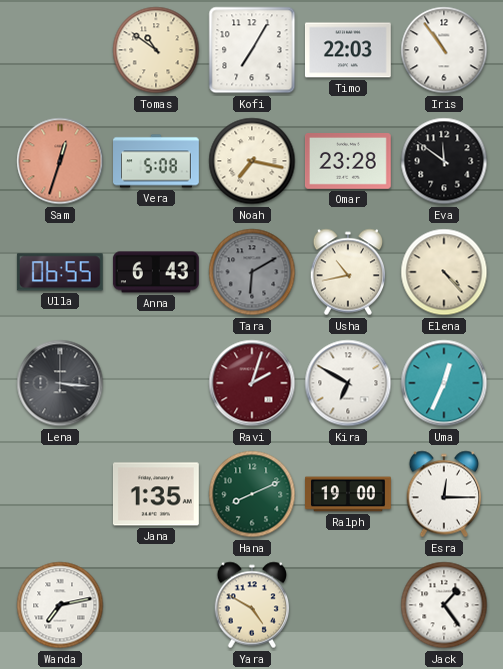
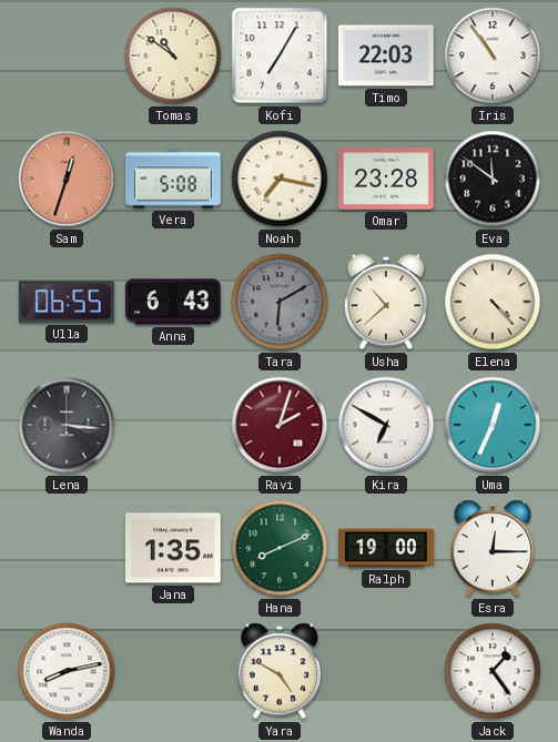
Usha: 10:43 -> 10:38 (386, 302)
Wanda: 7:13 -> 8:13 (67, 671)
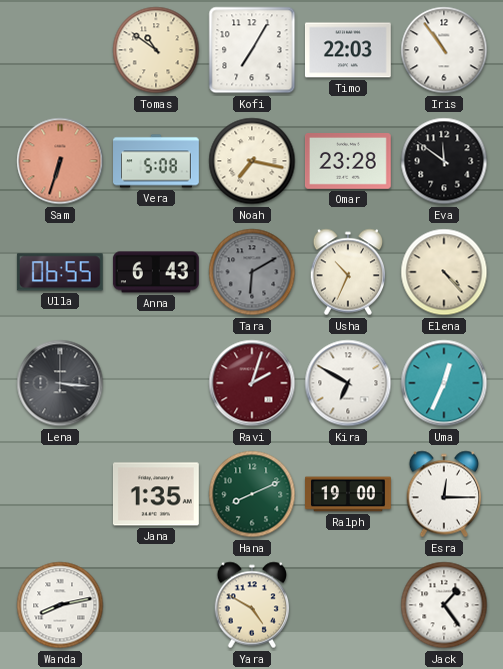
Sam: 12:33 -> 6:33 (60, 161)
Usha: 10:38 -> 10:34 (348, 272)
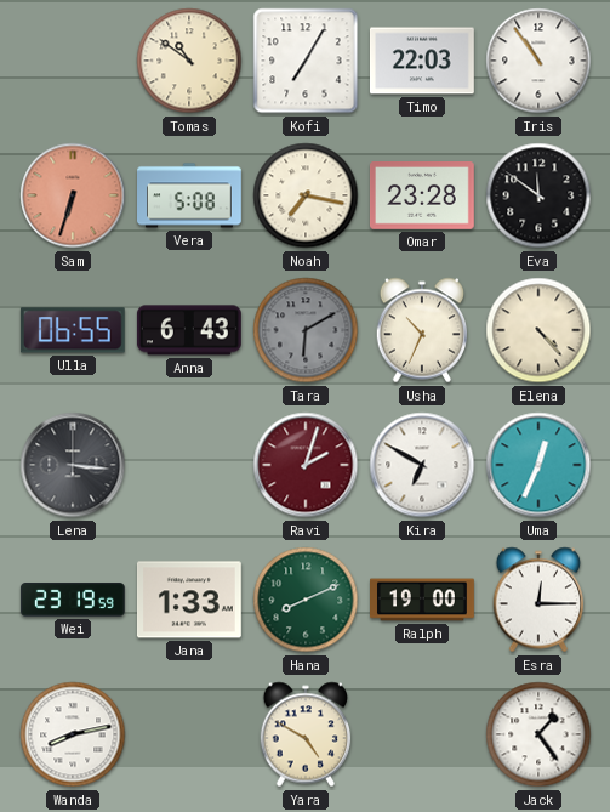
Wei: none -> 23:19 (73, 601)
Jana: 1:35 -> 1:33 (189, 600)
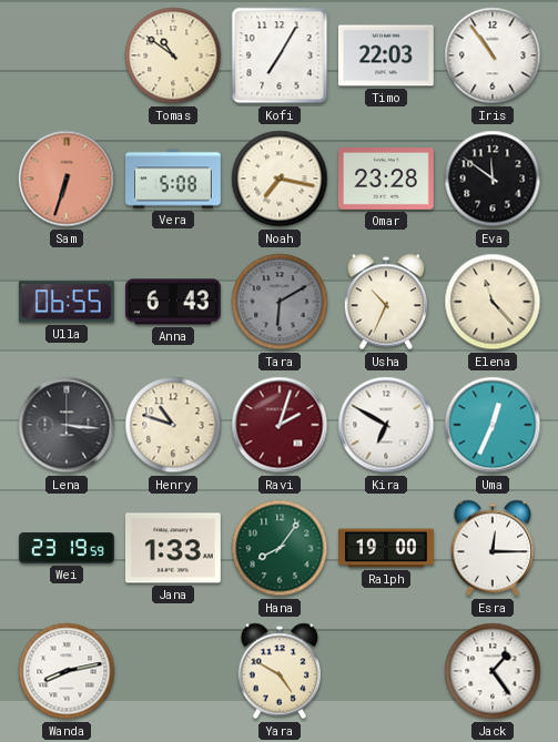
Elena: 4:23 -> 11:23 (493, 302)
Henry: none -> 10:48 (173, 425)
Hana: 8:11 -> 8:06 (280, 548)
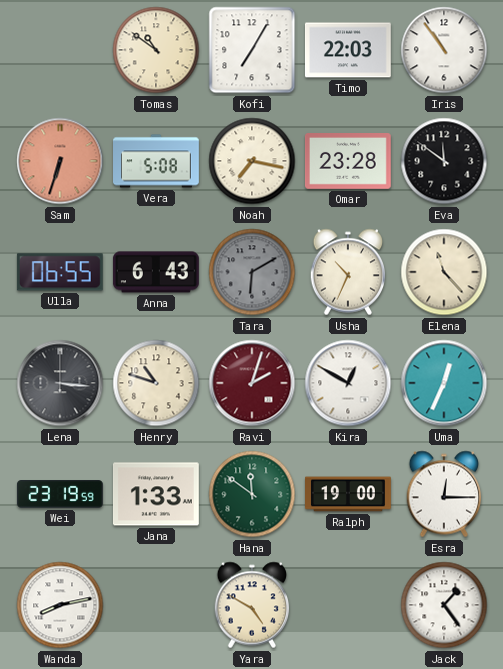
Kira: 6:50 -> 12:50 (348, 383)
Hana: 8:06 -> 11:51 (252, 494)
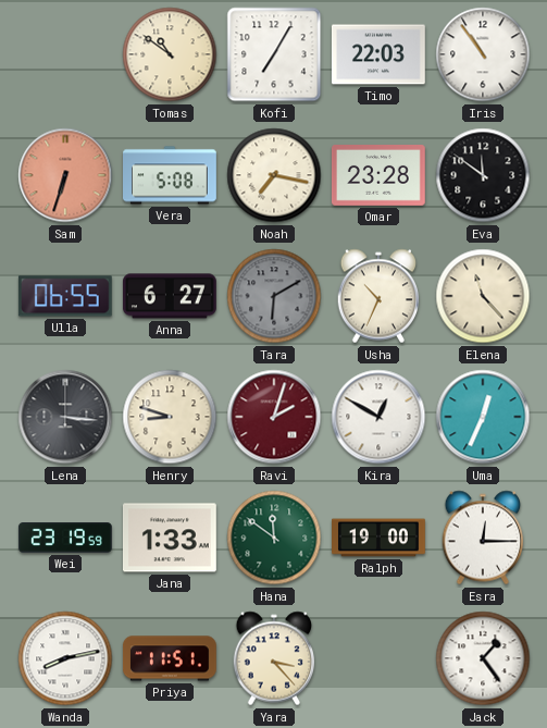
Anna: 6:43 -> 6:27 (170, 296)
Henry: 10:48 -> 8:48 (170, 417)
Priya: none -> 11:51 (170, 658)
Yara: 4:50 -> 3:23 (274, 658)
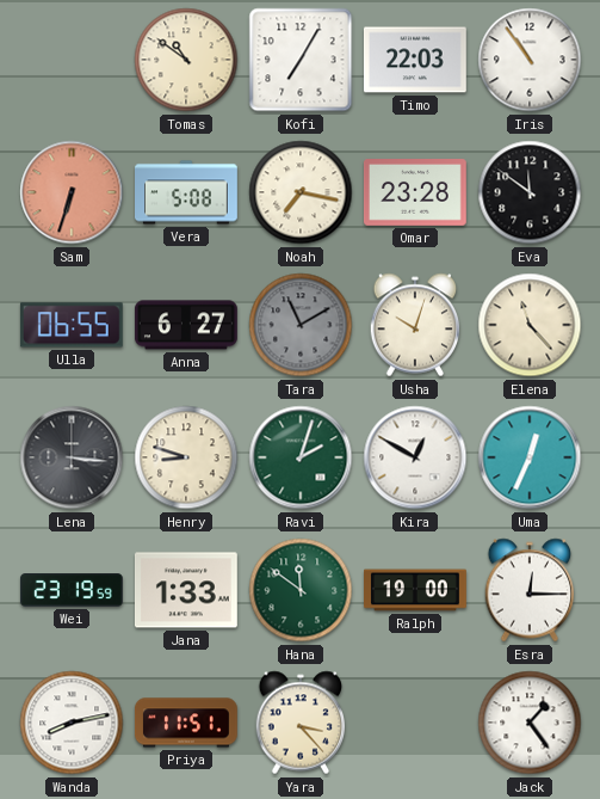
Tara: 6:10 -> 11:10 (301, 325)
Usha: 10:34 -> 10:03 (415, 325)
Ravi dial: burgundy -> green (301, 457)
